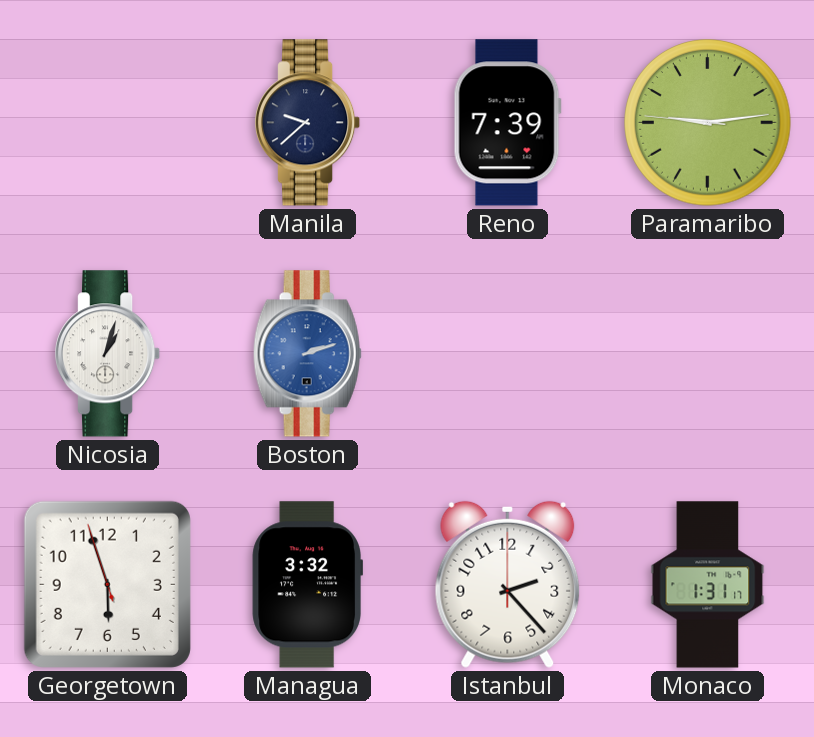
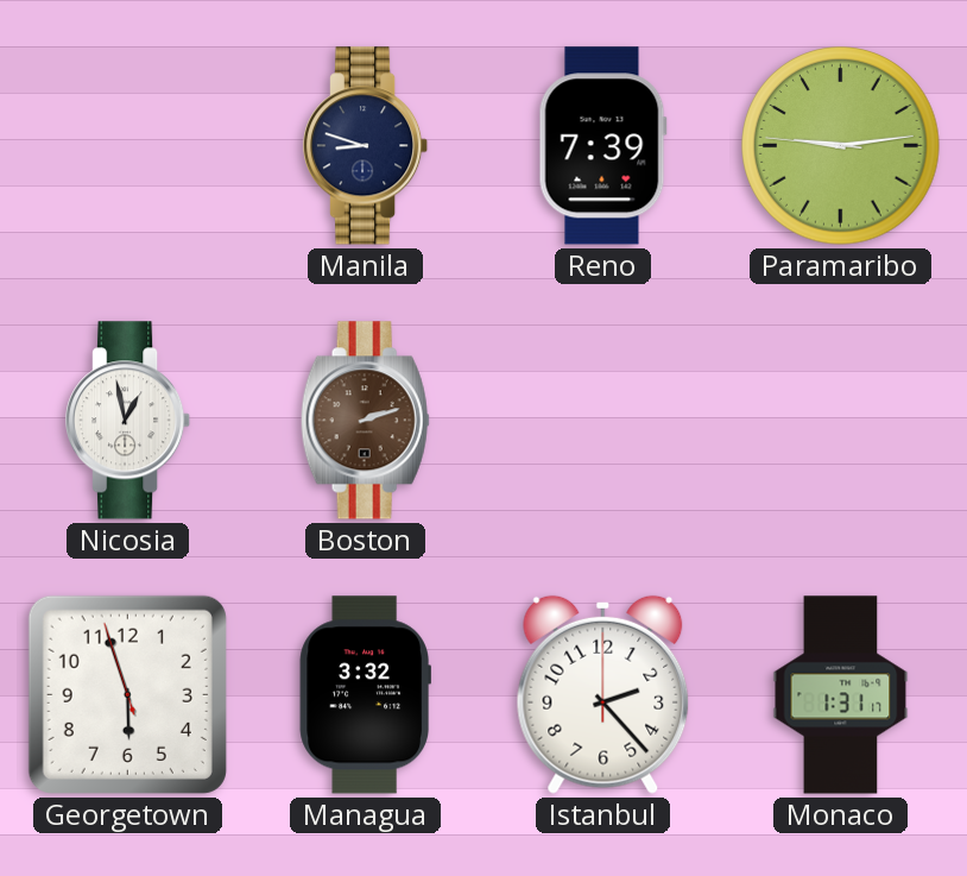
Manila: 9:38 -> 8:48 (367, 146)
Nicosia: 1:03 -> 12:58 (129, 421)
Boston dial: blue -> brown (365, 421)
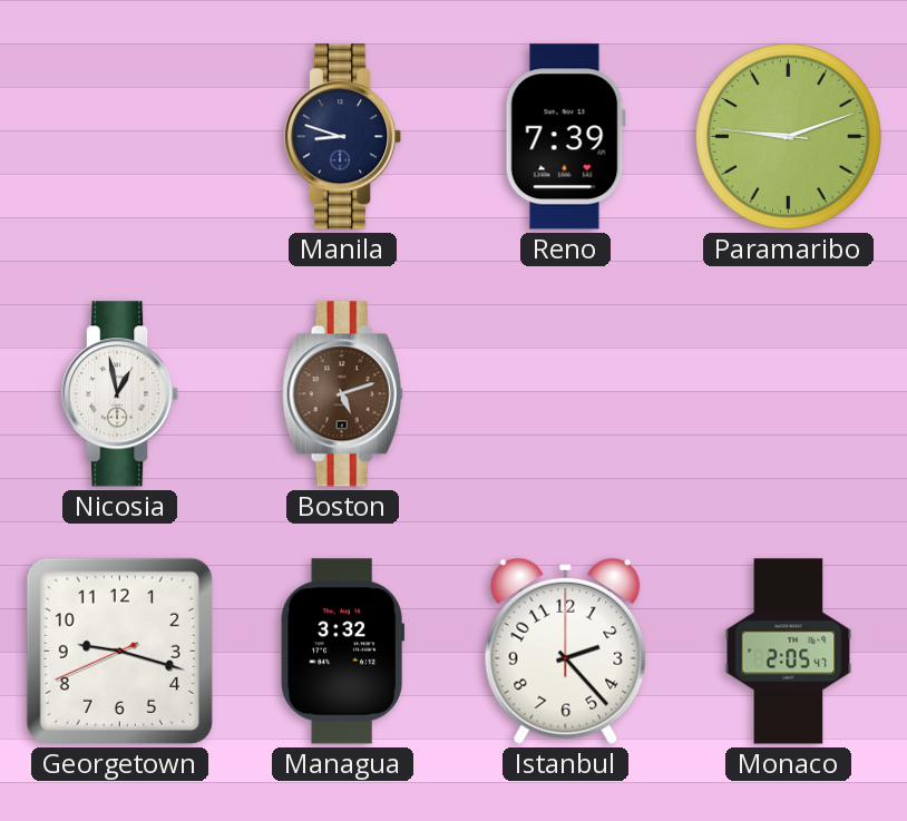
Paramaribo: 9:13 -> 9:11 (789, 137)
Boston: 2:12 -> 5:12 (342, 394)
Georgetown: 5:56 -> 9:17 (119, 651)
Monaco: 1:31 -> 2:05 (789, 652)
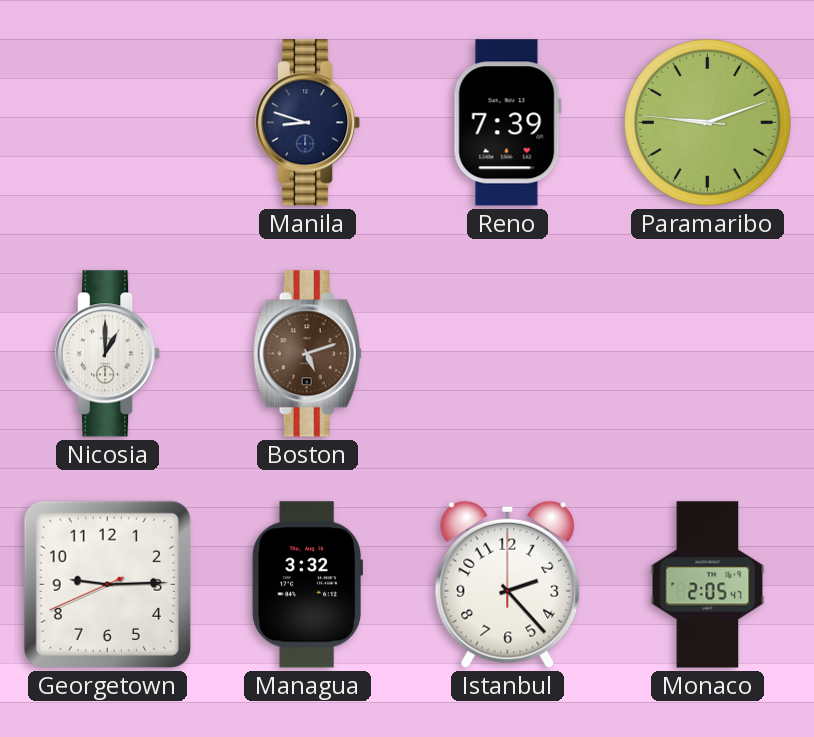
Nicosia: 12:58 -> 1:00 (109, 354)
Georgetown: 9:17 -> 9:14 (107, 584)
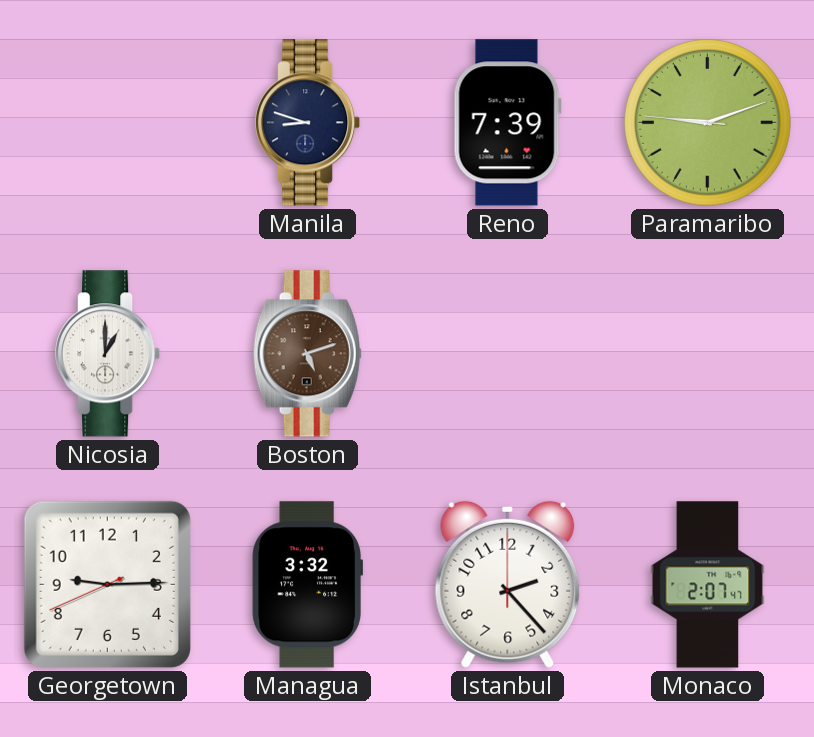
Monaco: 2:05 -> 2:07 (708, 585)
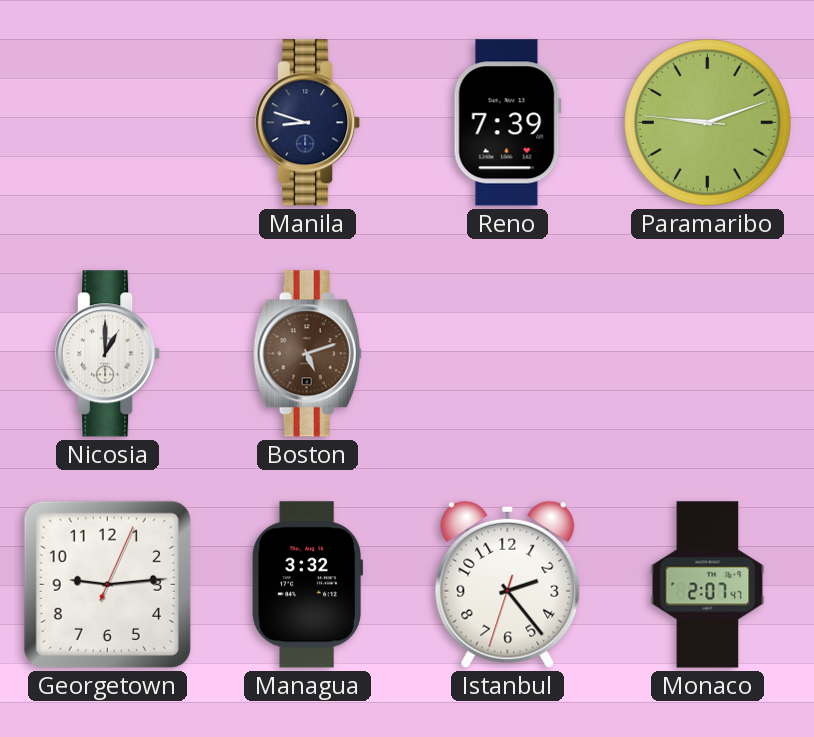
Georgetown: 9:14:41 -> 9:14:04 (107, 584)
Istanbul: 2:23:00 -> 2:23:33 (508, 584)
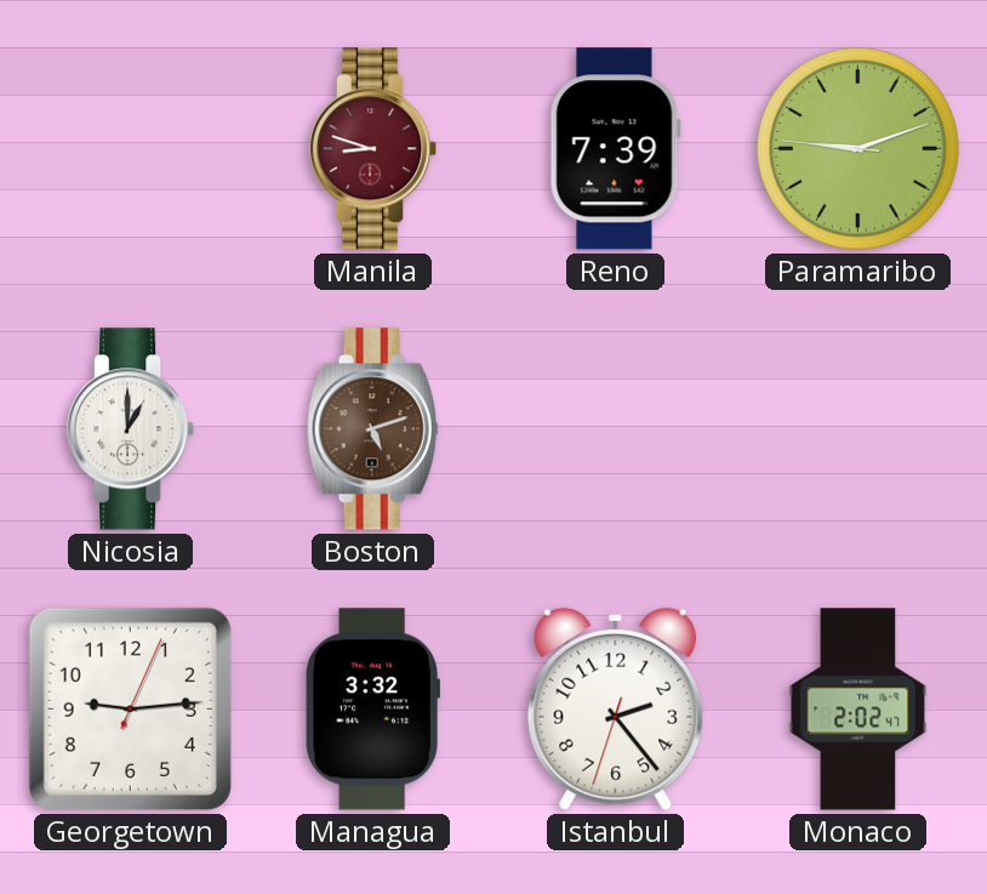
Manila dial: navy -> burgundy (375, 149)
Monaco: 2:07 -> 2:02 (858, 710)
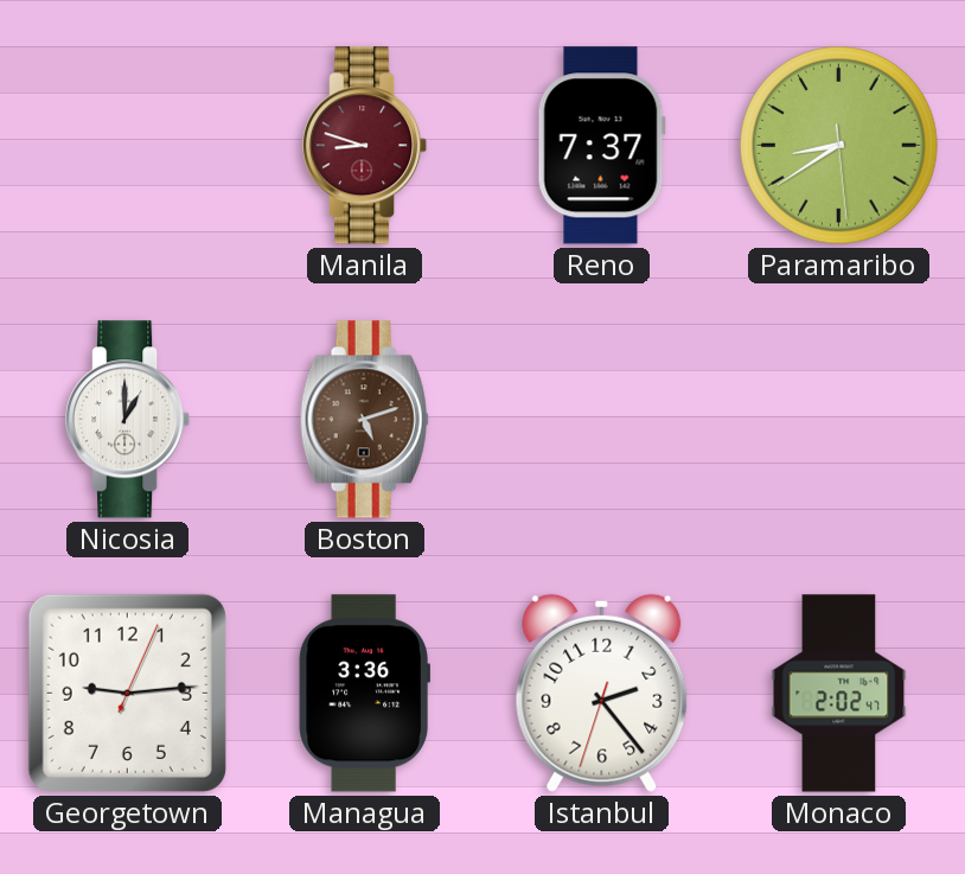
Reno: 7:39 -> 7:37 (601, 146)
Paramaribo: 9:11 -> 8:39 (839, 146)
Managua: 3:32 -> 3:36 (364, 694)
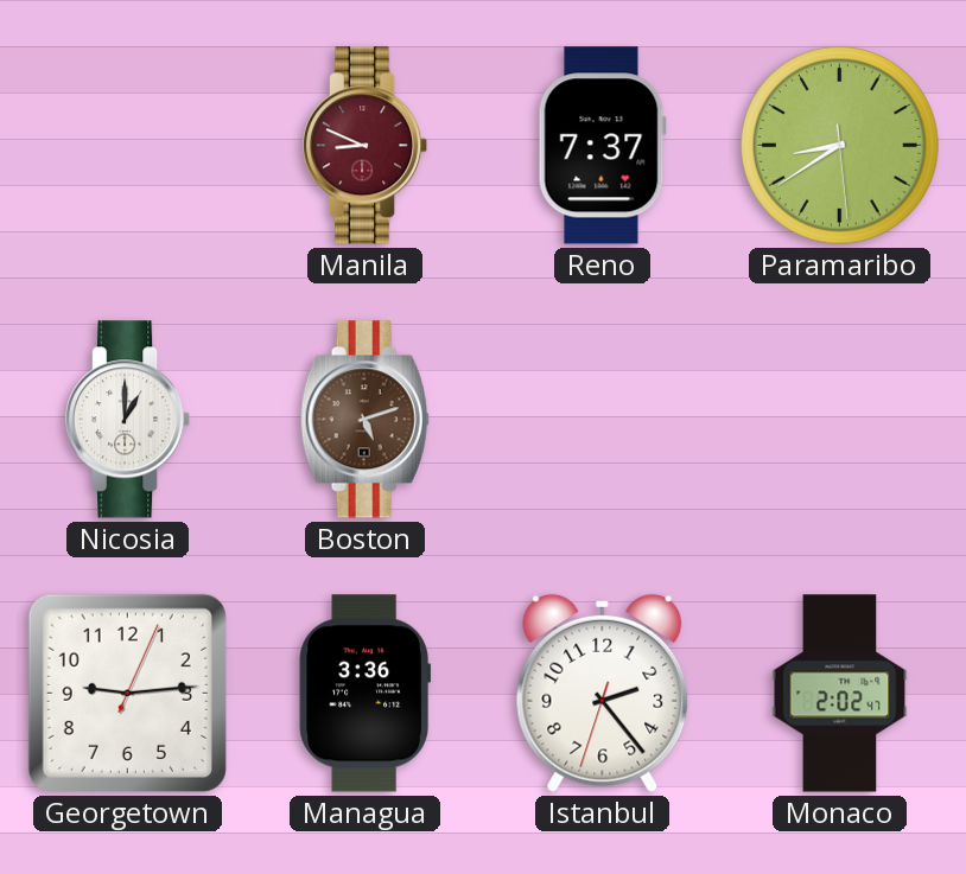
Manila: 8:48 -> 8:49 (367, 146)
